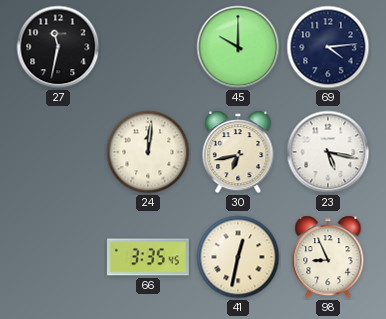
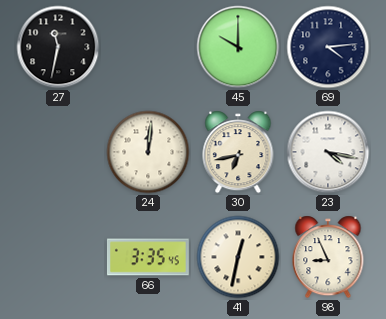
23: 5:17 -> 4:17 (328, 152)
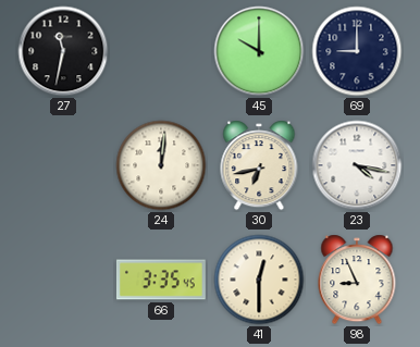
69: 4:14 -> 9:00 (357, 51)
41: 12:32 -> 12:30 (259, 280)
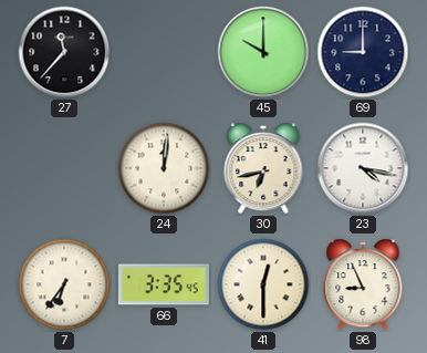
27: 11:32 -> 11:37 (64, 52)
7: none -> 6:36 (64, 284)
